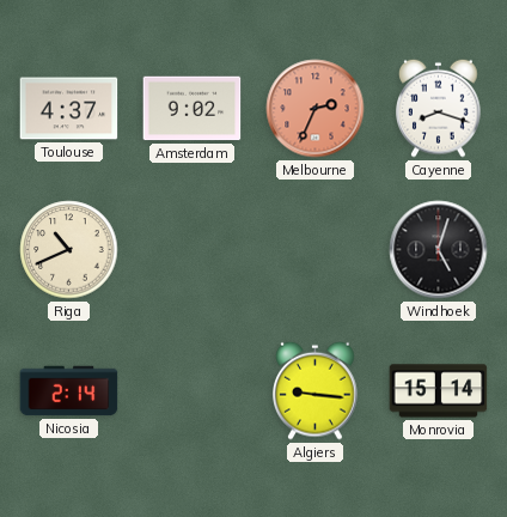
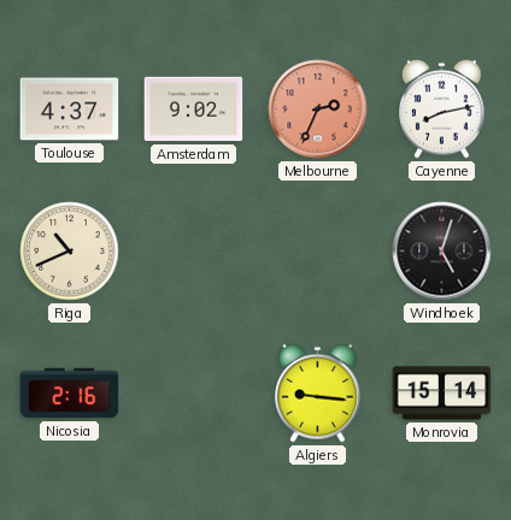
Cayenne: 8:18 -> 8:13 (442, 108)
Nicosia: 2:14 -> 2:16 (70, 394)
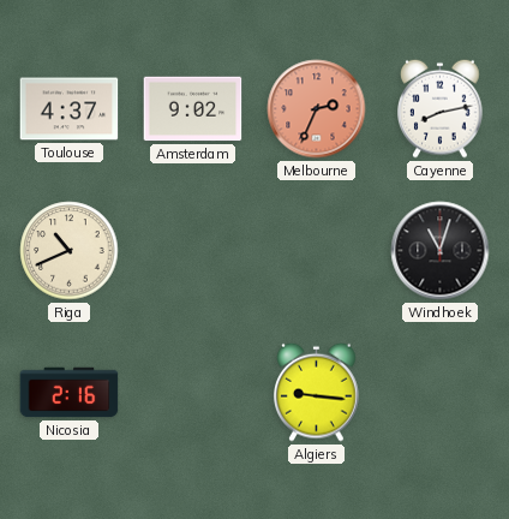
Windhoek: 5:03 -> 11:03 (441, 251)
Monrovia: 15:14 -> none (442, 394)
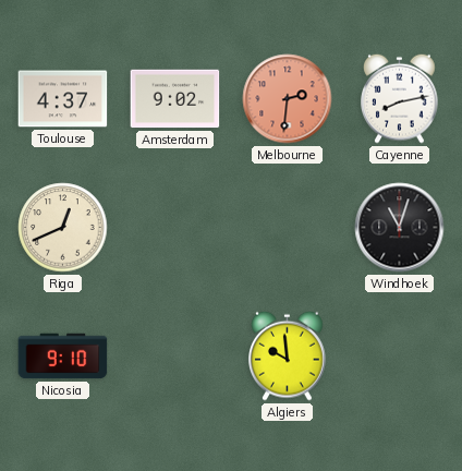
Melbourne: 2:34 -> 2:31 (288, 99)
Riga: 10:41 -> 12:41 (63, 228)
Nicosia: 2:16 -> 9:10 (63, 357)
Algiers: 9:16 -> 9:59 (288, 355)
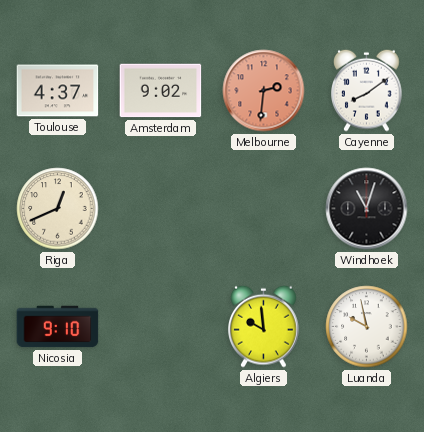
Cayenne: 8:13 -> 8:09 (367, 90)
Luanda: none -> 9:58 (367, 327)
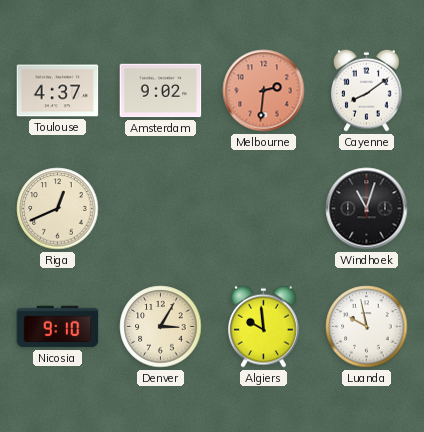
Denver: none -> 3:05 (161, 327)
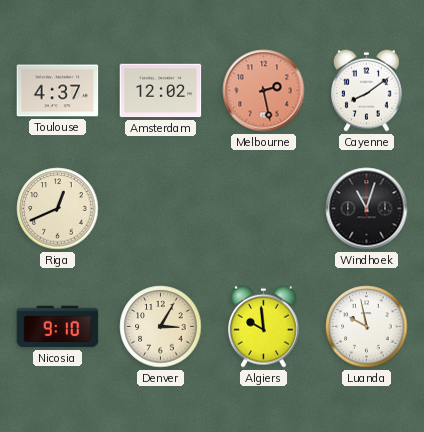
Amsterdam: 9:02 -> 12:02 (161, 91)
Melbourne: 2:31 -> 2:28 (264, 91)
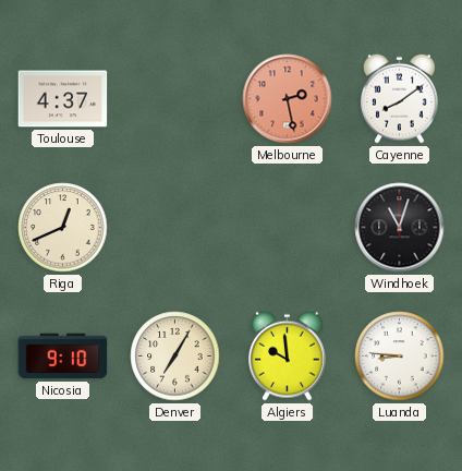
Amsterdam: 12:02 -> none (161, 91)
Denver: 3:05 -> 7:05 (175, 357)
Luanda: 9:58 -> 8:46 (400, 357)
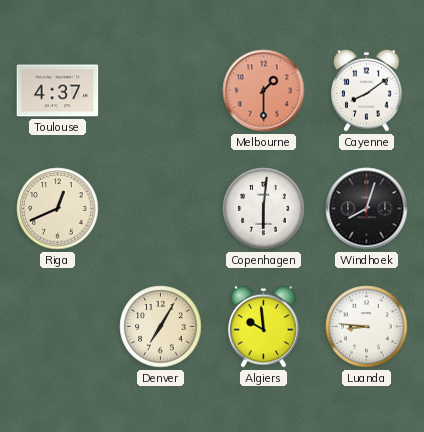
Melbourne: 2:28 -> 1:30 (264, 91)
Copenhagen: none -> 6:01 (264, 209)
Windhoek: 11:03 -> 8:03 (367, 209)
Nicosia: 9:10 -> none (63, 357)
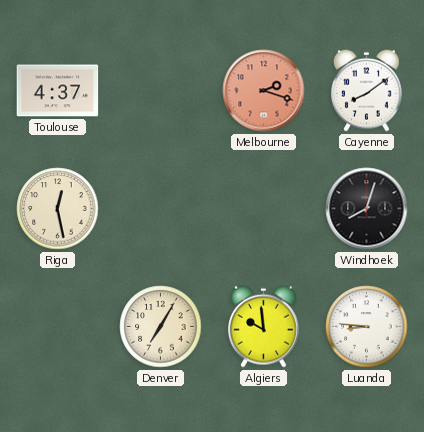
Melbourne: 1:30 -> 2:18 (264, 91)
Riga: 12:41 -> 12:28 (58, 209)
Copenhagen: 6:01 -> none (264, 209)
